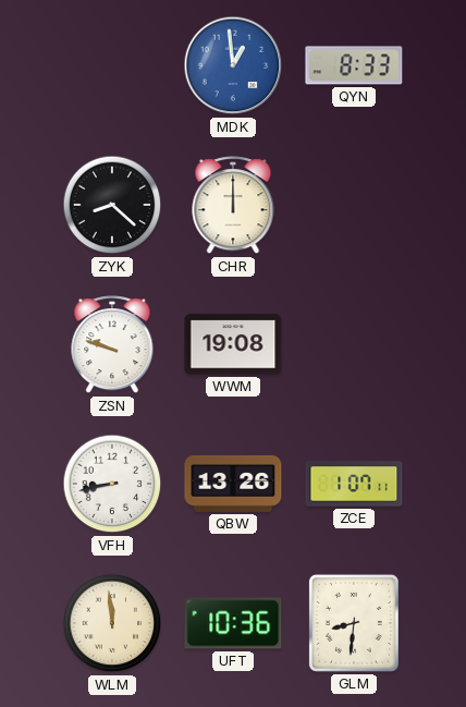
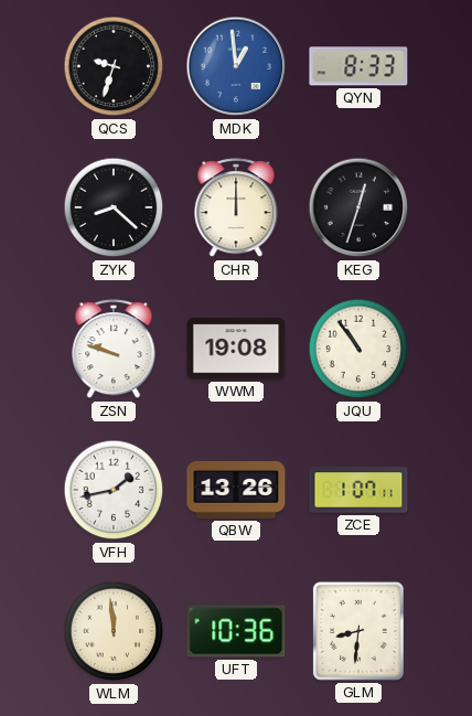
QCS: none -> 9:33 (114, 66)
KEG: none -> 12:33 (358, 207)
JQU: none -> 10:54 (358, 349)
VFH: 8:43 -> 1:43 (114, 490)
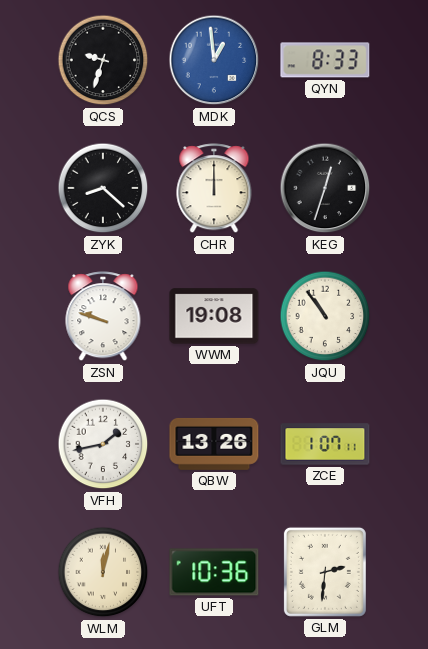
WLM: 11:59 -> 12:02 (103, 572)
GLM: 8:31 -> 2:31 (325, 572)
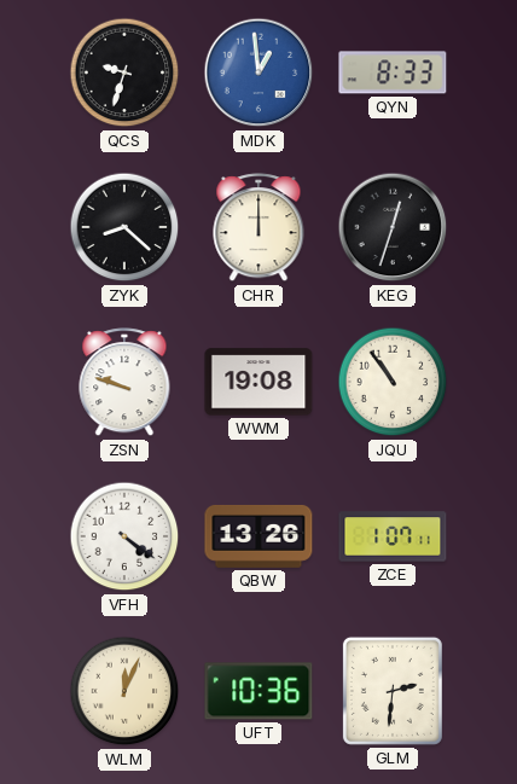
VFH: 1:43 -> 4:21 (124, 536)
WLM: 12:02 -> 12:04 (124, 691)
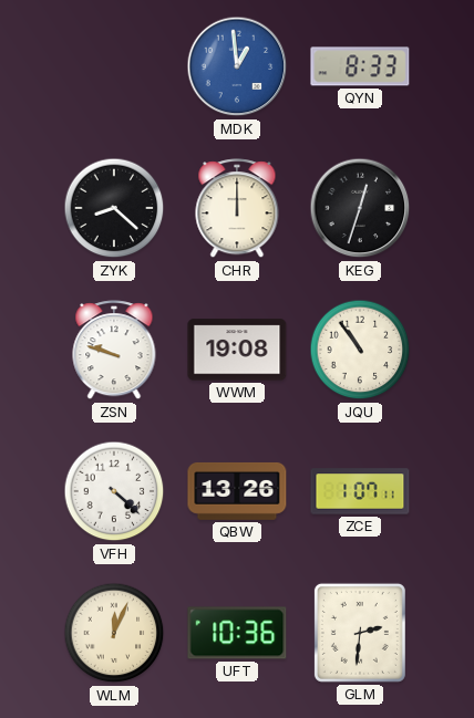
QCS: 9:33 -> none (124, 72)
VFH: 4:21 -> 4:22 (114, 491)
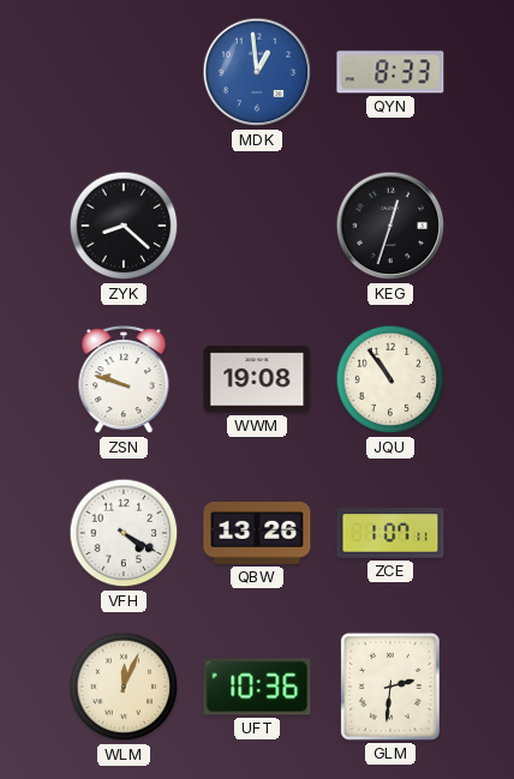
CHR: 12:00 -> none (237, 209)
VFH: 4:22 -> 4:20 (124, 533)
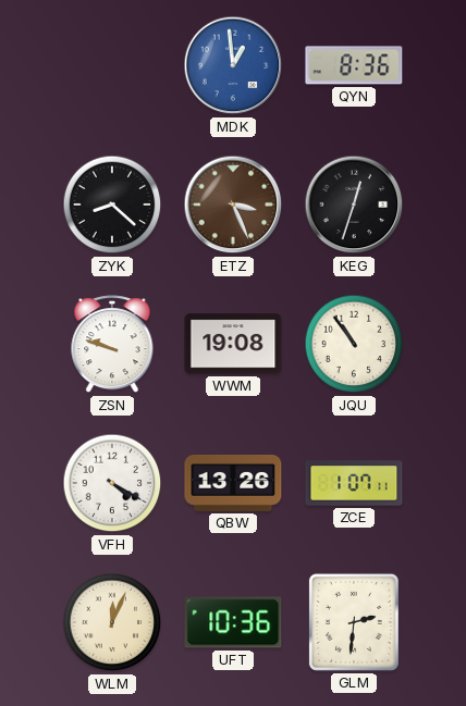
QYN: 8:33 -> 8:36 (354, 65)
ETZ: none -> 3:26 (233, 205)
